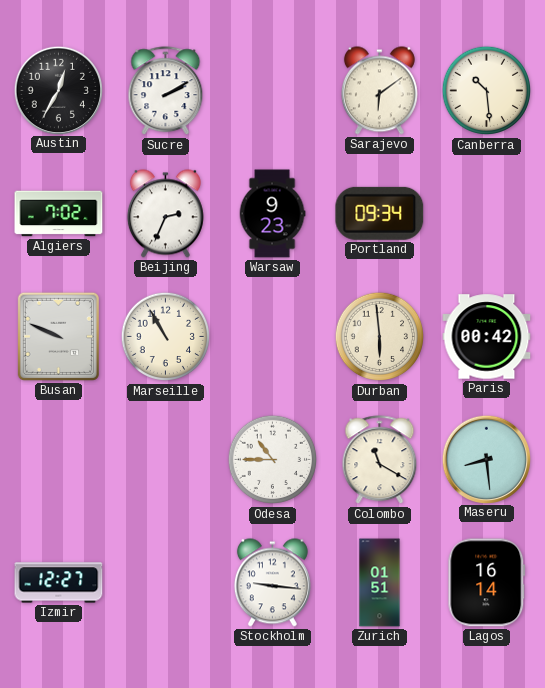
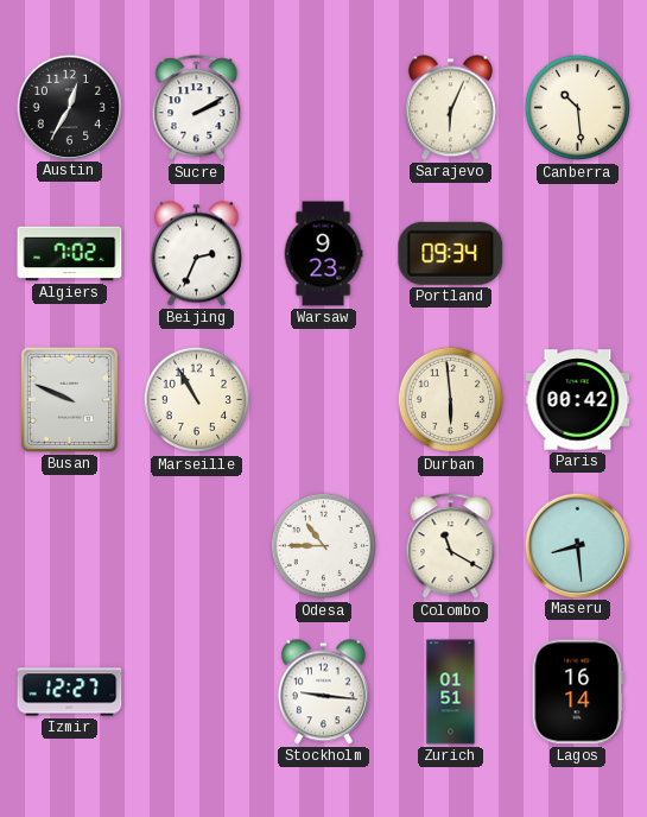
Sarajevo: 6:09 -> 6:04 (450, 108)
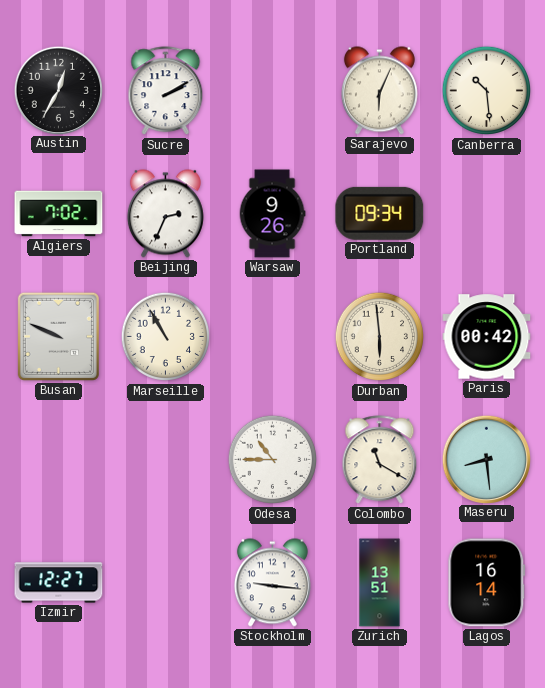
Warsaw: 9:23 -> 9:26 (272, 214)
Zurich: 01:51 -> 13:51 (380, 583)
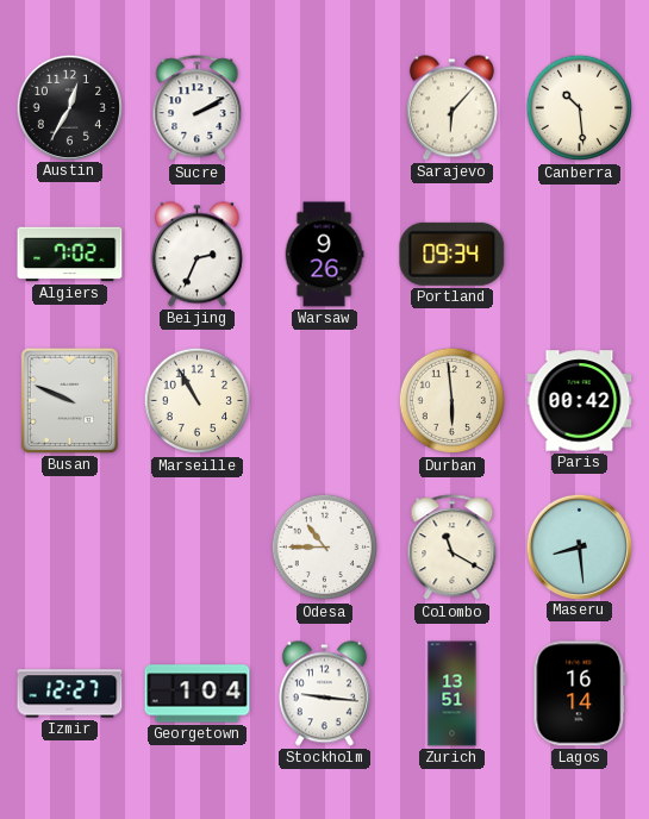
Sarajevo: 6:04 -> 6:07 (451, 108)
Georgetown: none -> 1:04 (198, 694)
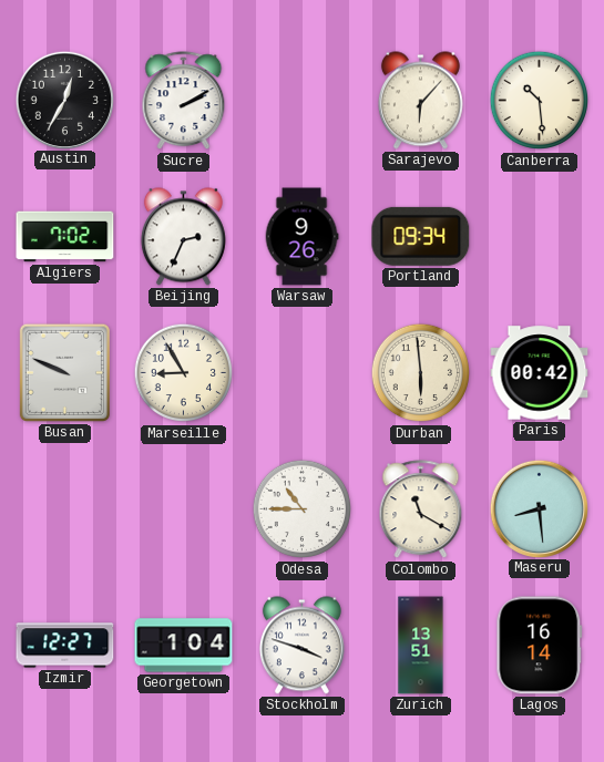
Marseille: 10:55 -> 8:55 (184, 373)
Stockholm: 9:16 -> 3:48 (301, 646)
